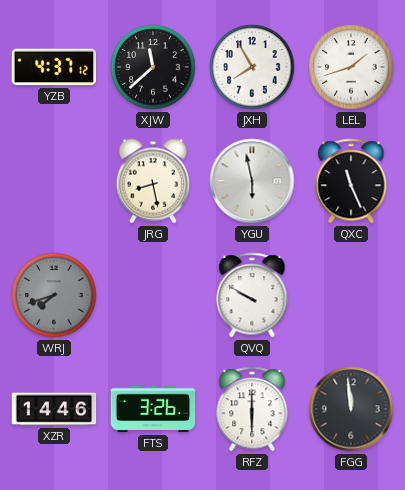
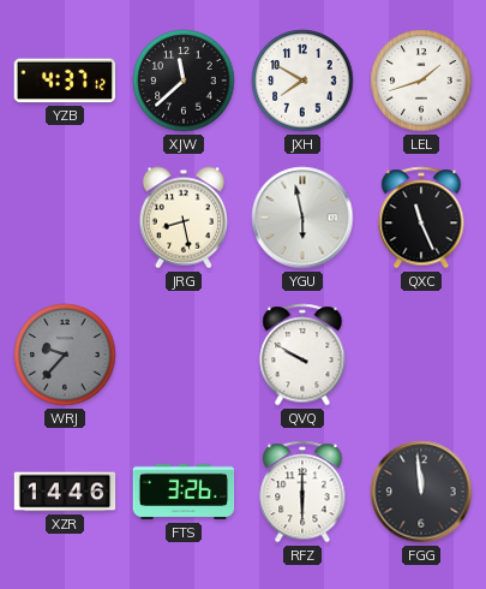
JXH: 7:55 -> 7:50 (302, 81)
WRJ: 7:42 -> 9:37 (65, 355)
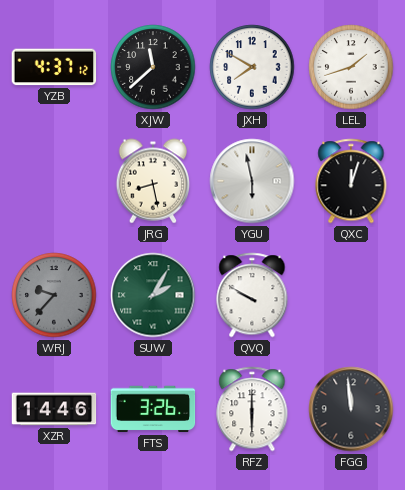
QXC: 11:26 -> 12:03 (351, 181)
SUW: none -> 2:05 (153, 295)
